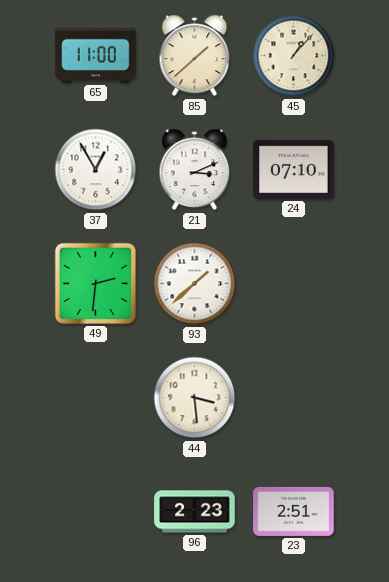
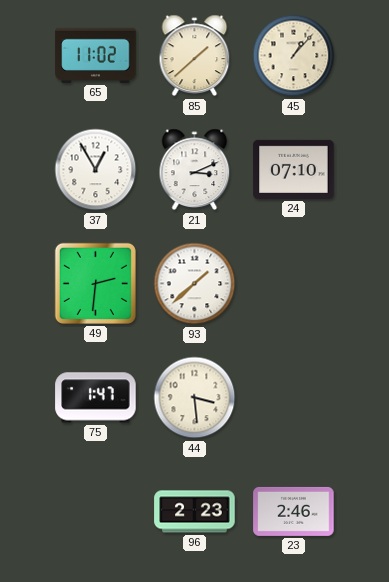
65: 11:00 -> 11:02 (96, 55)
75: none -> 1:47 (96, 398)
23: 2:51 -> 2:46 (294, 511)
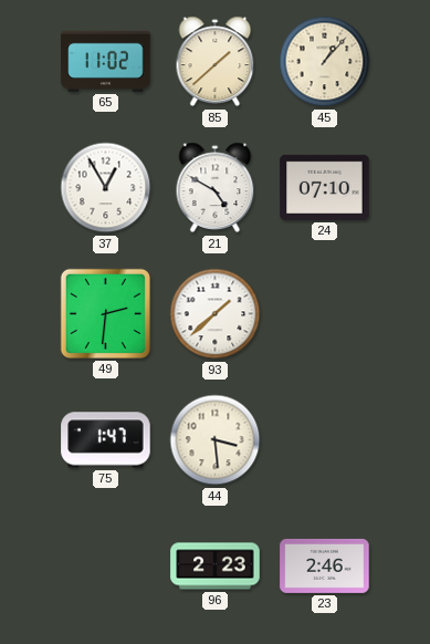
21: 3:11 -> 4:50 (216, 188)
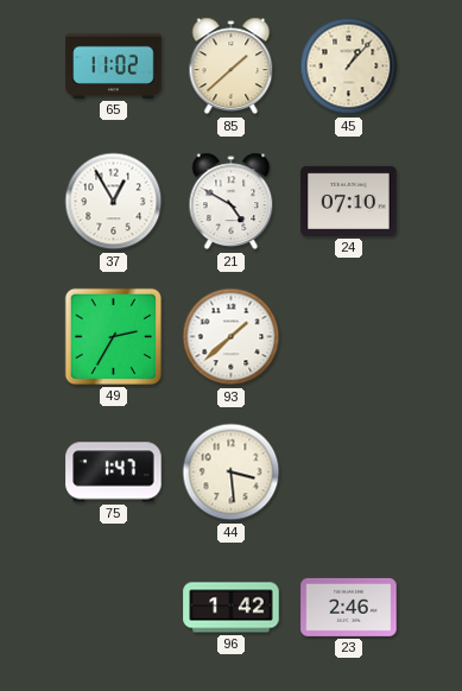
49: 2:31 -> 2:35 (113, 336)
96: 2:23 -> 1:42 (232, 608)
